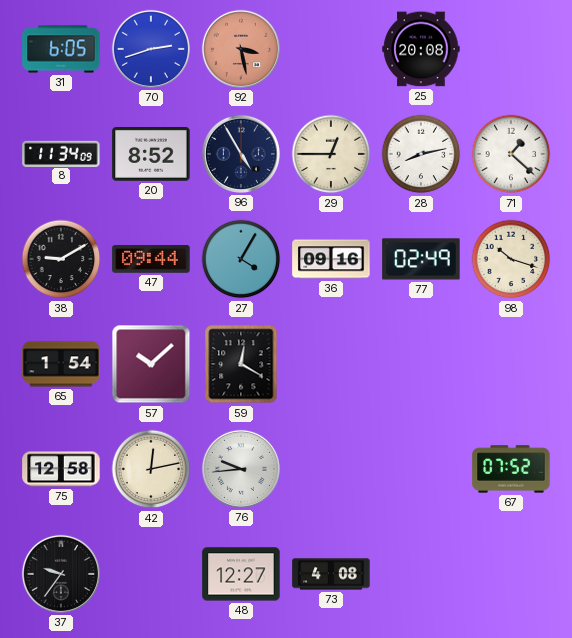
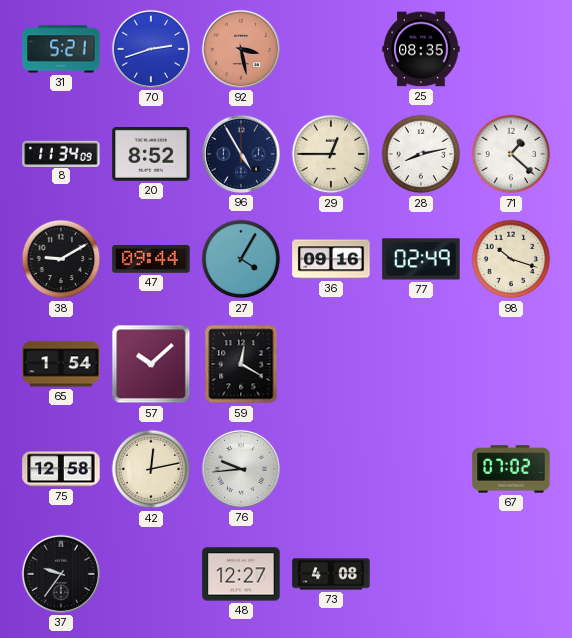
31: 6:05 -> 5:21 (61, 49)
25: 20:08 -> 08:35 (421, 49)
67: 07:52 -> 07:02 (511, 469)
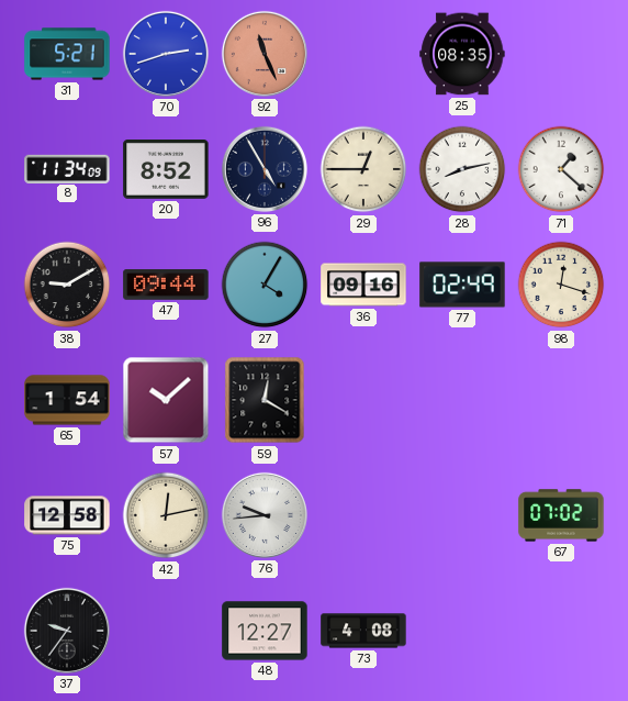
92: 3:28 -> 11:26 (265, 54)
98: 10:18 -> 12:18 (561, 285)
